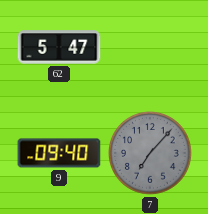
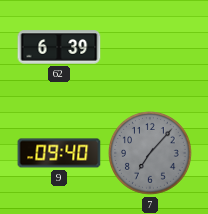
62: 5:47 -> 6:39 (59, 47)
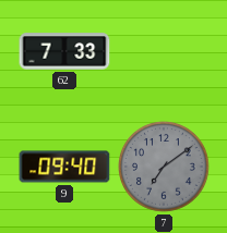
62: 6:39 -> 7:33 (64, 51)
7: 7:07 -> 7:09 (165, 168)
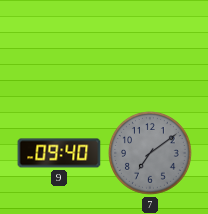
62: 7:33 -> none (64, 51)
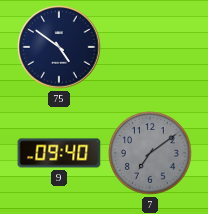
75: none -> 4:51 (59, 47)
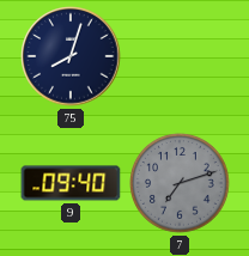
75: 4:51 -> 8:03 (71, 56)
7: 7:09 -> 7:12 (181, 184)
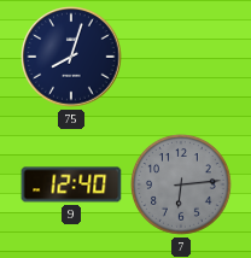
9: 09:40 -> 12:40 (71, 184)
7: 7:12 -> 6:14 (182, 186)
